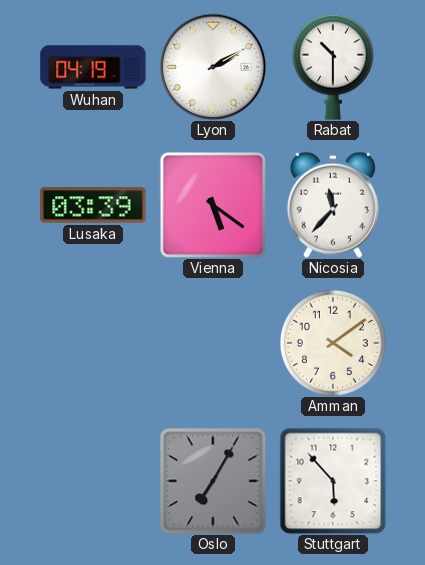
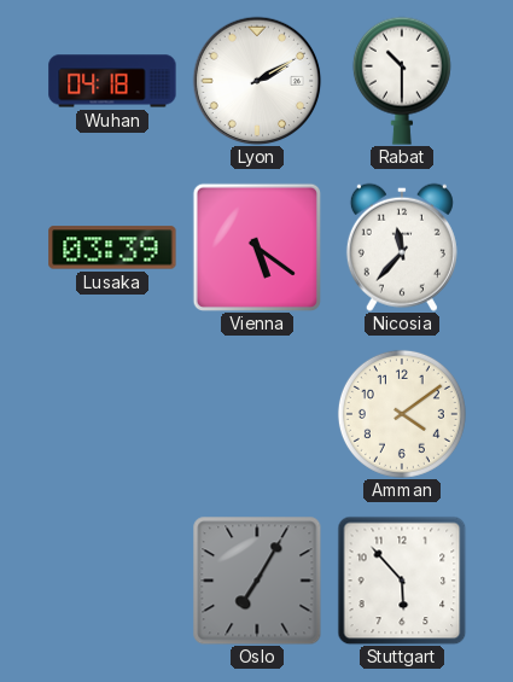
Wuhan: 04:19 -> 04:18 (112, 81)
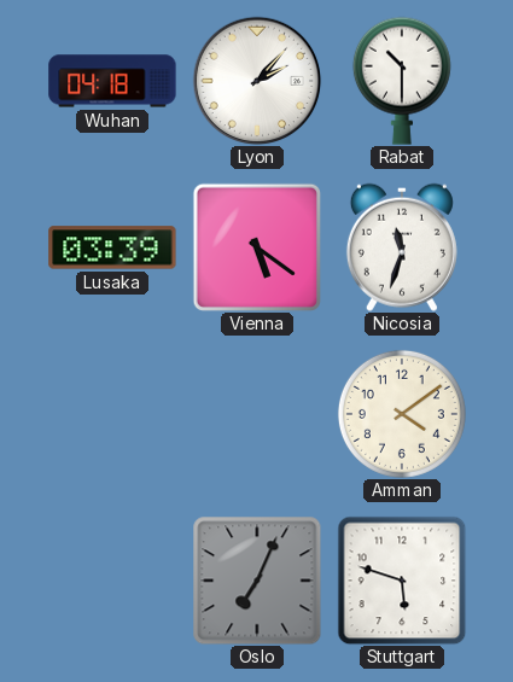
Lyon: 2:10 -> 2:07 (257, 81)
Nicosia: 11:37 -> 11:33 (402, 247)
Oslo: 7:05 -> 7:04 (257, 581)
Stuttgart: 5:53 -> 5:48 (402, 581)
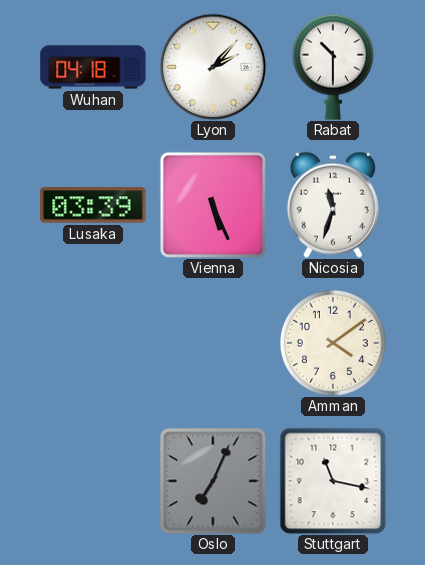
Vienna: 5:21 -> 5:26 (213, 205)
Stuttgart: 5:48 -> 11:17 (333, 481)
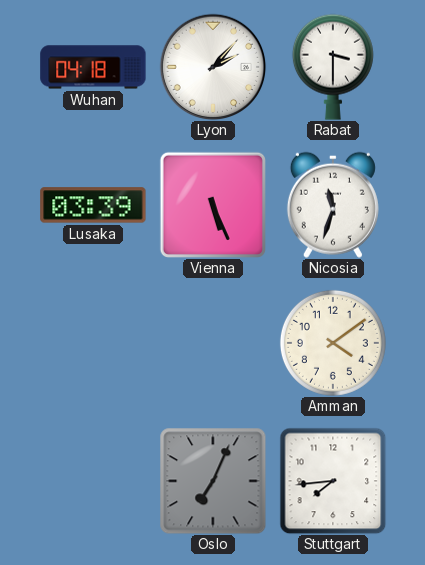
Rabat: 10:30 -> 3:30 (333, 67)
Stuttgart: 11:17 -> 7:44 (333, 481)
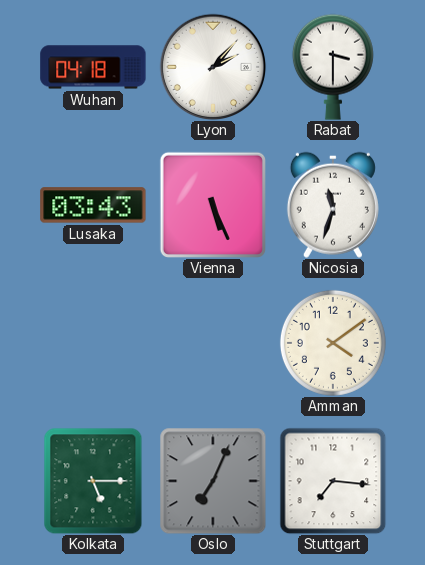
Lusaka: 03:39 -> 03:43 (93, 205)
Kolkata: none -> 5:15 (93, 481)
Stuttgart: 7:44 -> 7:16 (333, 481)
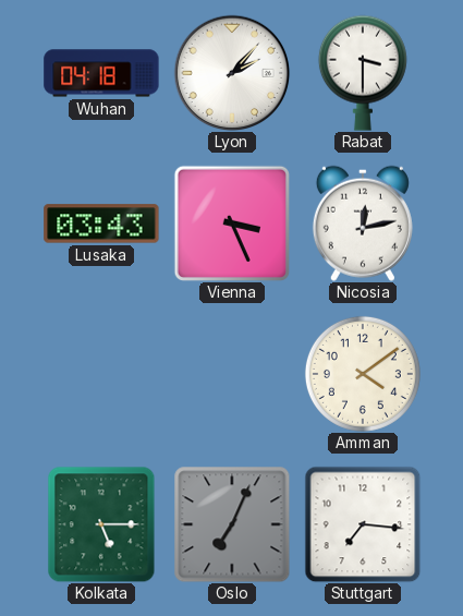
Vienna: 5:26 -> 3:26 (232, 224)
Nicosia: 11:33 -> 12:13 (363, 224)
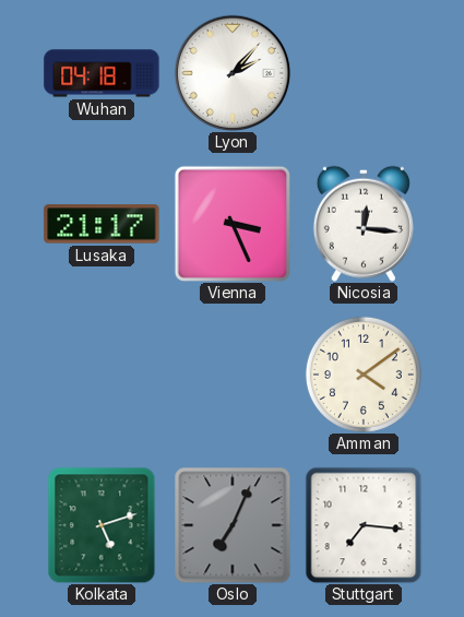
Rabat: 3:30 -> none (363, 73)
Lusaka: 03:43 -> 21:17 (102, 224)
Nicosia: 12:13 -> 12:16 (364, 224)
Kolkata: 5:15 -> 5:12 (102, 525)
